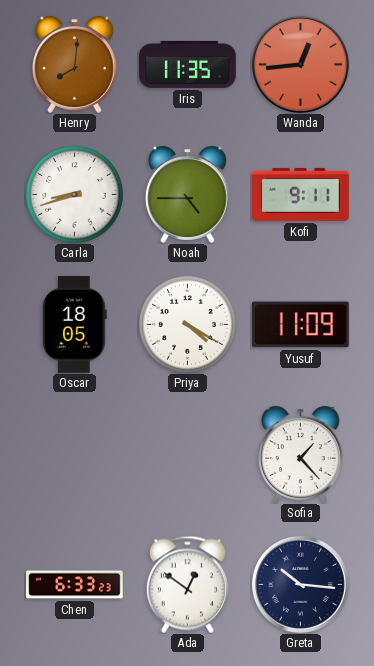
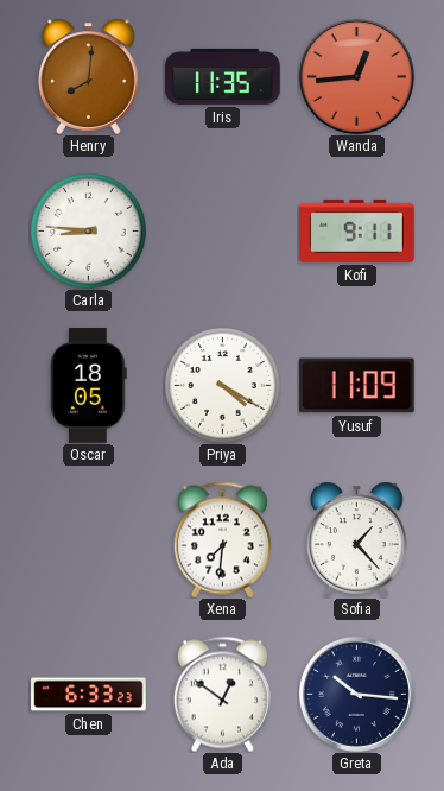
Carla: 8:42 -> 8:46 (89, 232)
Noah: 4:45 -> none (188, 194)
Xena: none -> 7:31 (222, 539)
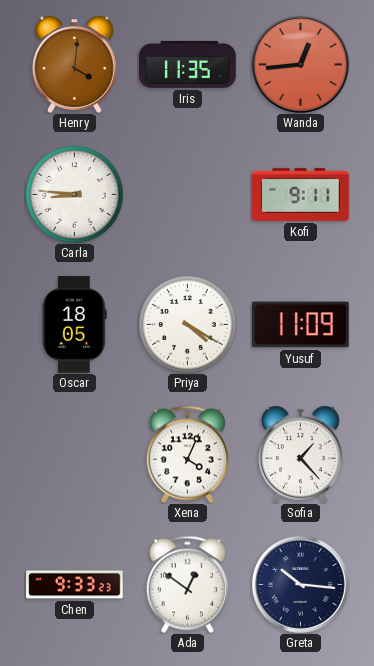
Henry: 8:01 -> 4:01 (75, 64)
Xena: 7:31 -> 4:04 (187, 454)
Chen: 6:33 -> 9:33 (75, 585)
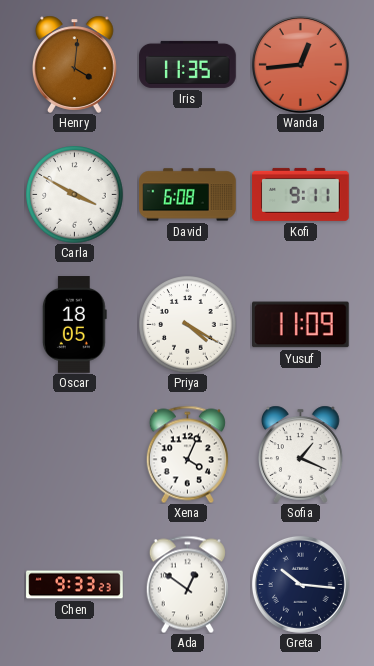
Carla: 8:46 -> 3:50 (75, 195)
David: none -> 6:08 (188, 195)
Sofia: 1:23 -> 1:19 (301, 454)
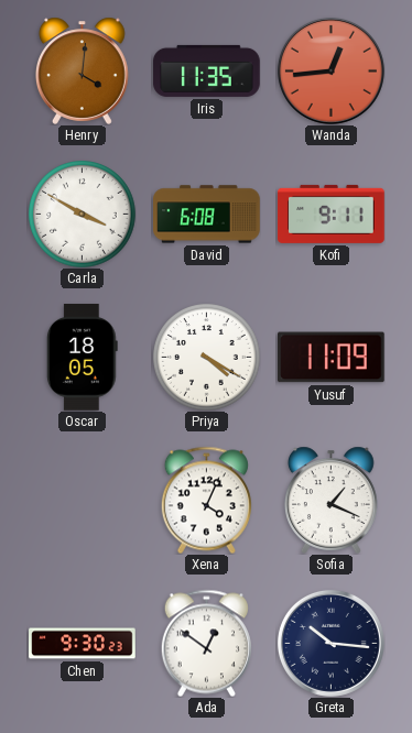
Chen: 9:33 -> 9:30 (83, 644)
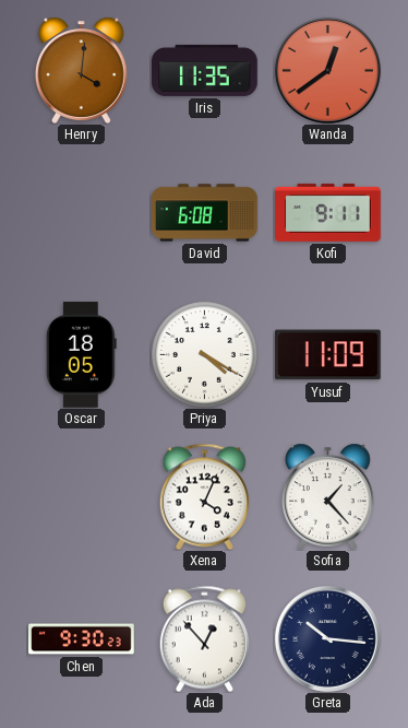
Wanda: 12:44 -> 12:39 (327, 70)
Carla: 3:50 -> none (83, 215)
Sofia: 1:19 -> 1:23 (328, 496)
Ada: 12:51 -> 12:53 (204, 638)
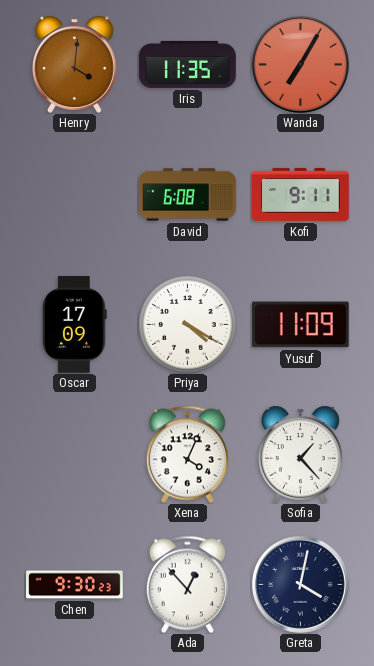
Wanda: 12:39 -> 7:05 (300, 64)
Oscar: 18:05 -> 17:09 (74, 325)
Greta: 10:16 -> 4:02 (300, 584)
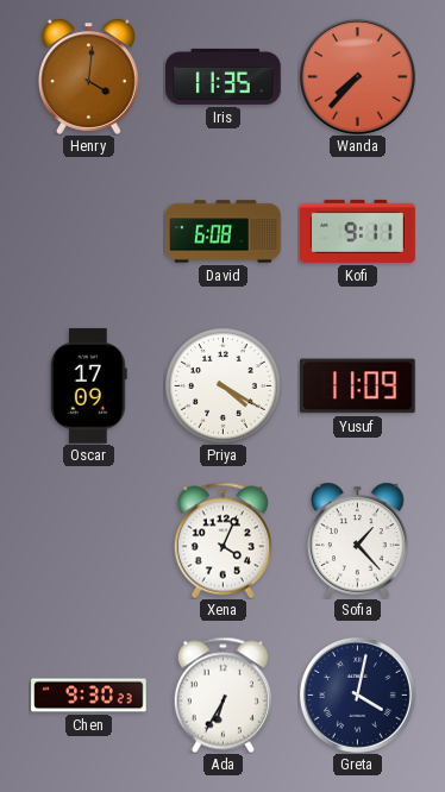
Wanda: 7:05 -> 7:37 (357, 76)
Ada: 12:53 -> 6:35 (223, 694)
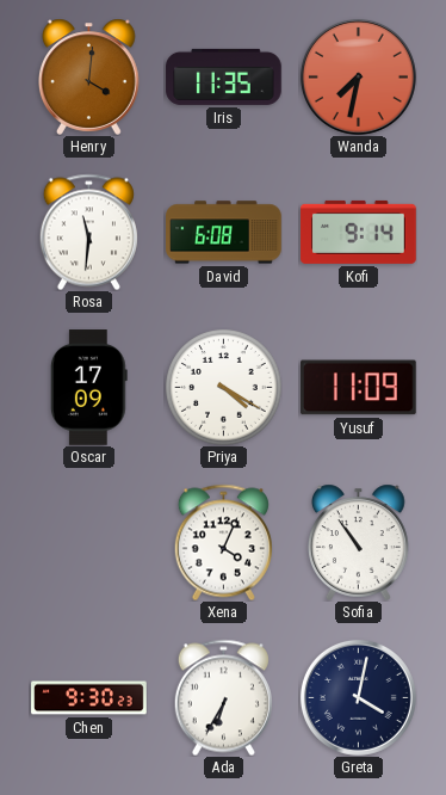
Wanda: 7:37 -> 7:32 (358, 76)
Rosa: none -> 11:31 (88, 232)
Kofi: 9:11 -> 9:14 (359, 232)
Sofia: 1:23 -> 10:54 (359, 542)
